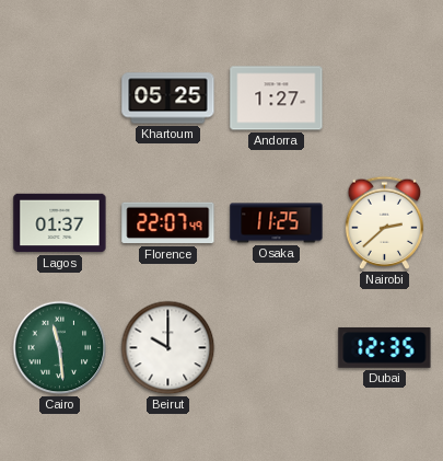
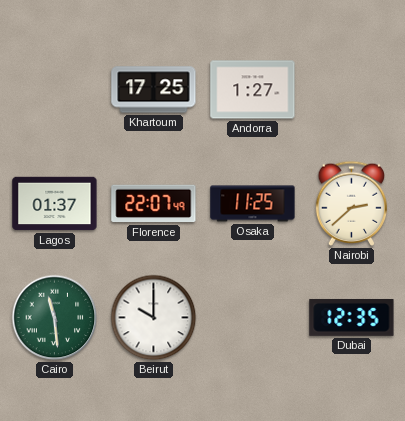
Khartoum: 05:25 -> 17:25 (154, 90)
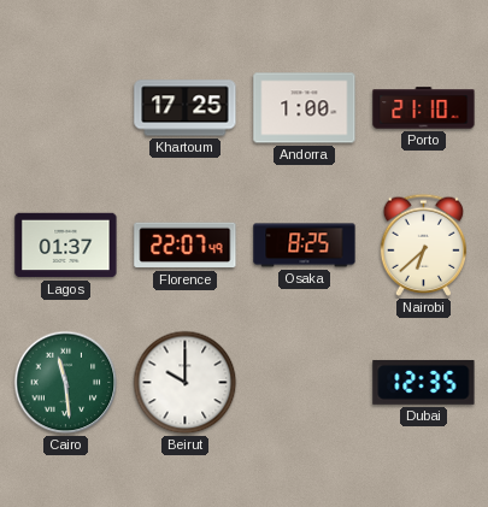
Andorra: 1:27 -> 1:00 (305, 108)
Porto: none -> 21:10 (424, 108)
Osaka: 11:25 -> 8:25 (305, 246)
Nairobi: 2:38 -> 6:38 (424, 244)
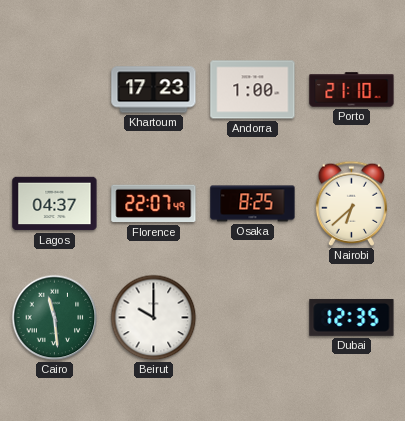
Khartoum: 17:25 -> 17:23 (154, 90)
Lagos: 01:37 -> 04:37 (55, 204)
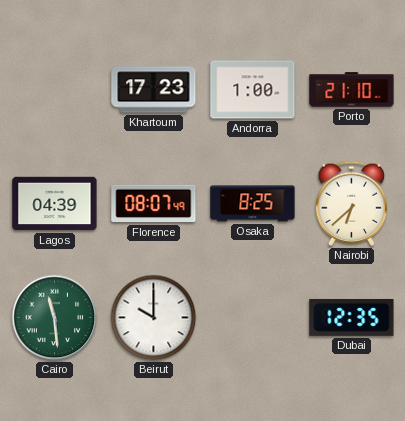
Lagos: 04:37 -> 04:39 (55, 204)
Florence: 22:07 -> 08:07 (154, 204)
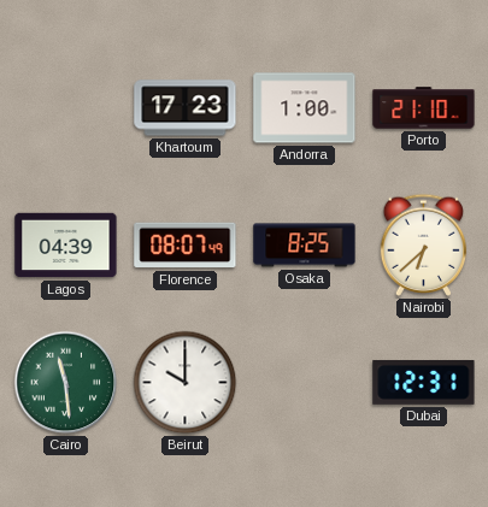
Dubai: 12:35 -> 12:31 (424, 382)
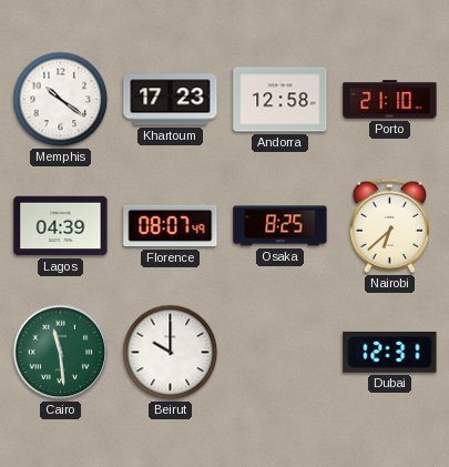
Memphis: none -> 10:21 (61, 100)
Andorra: 1:00 -> 12:58 (280, 100)
